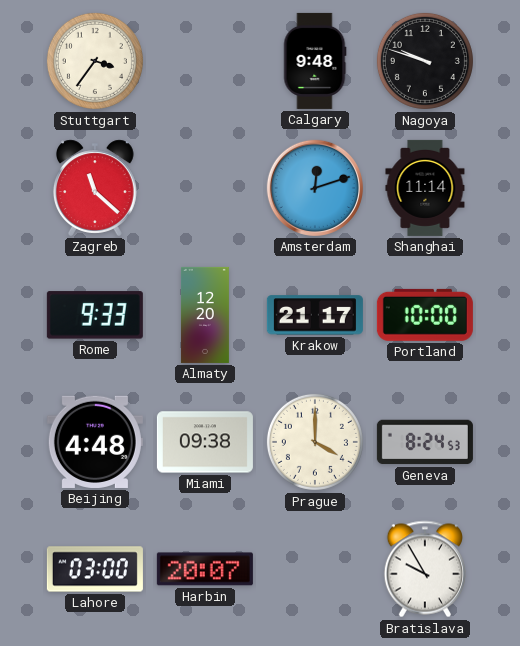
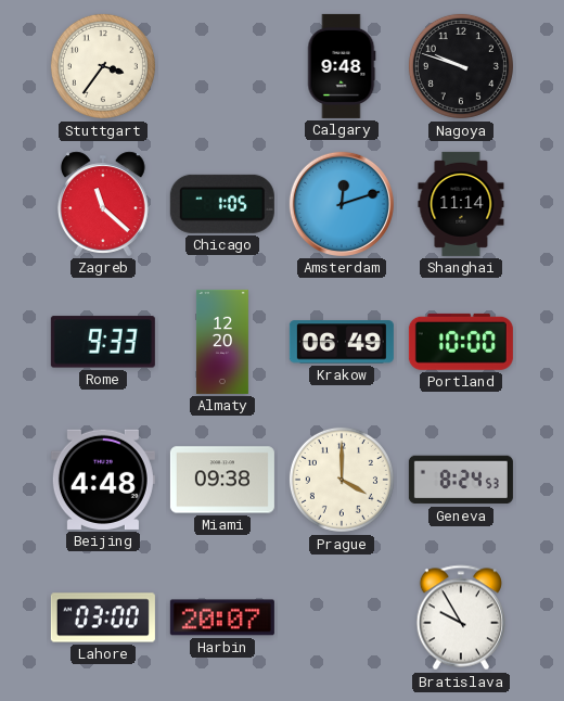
Chicago: none -> 1:05 (222, 204)
Krakow: 21:17 -> 06:49 (342, 342)
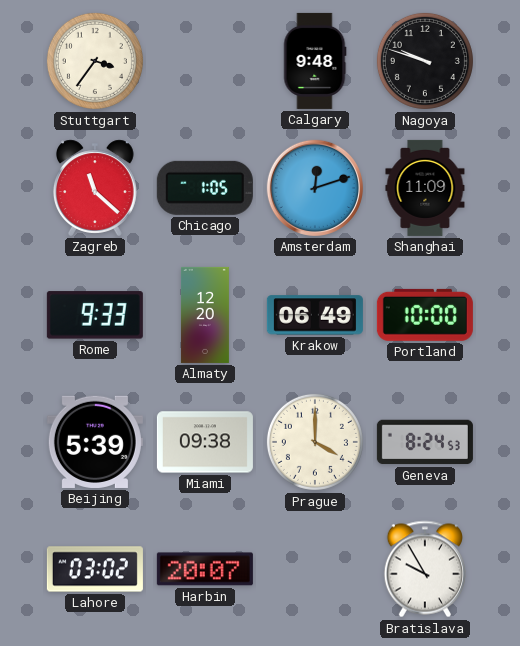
Shanghai: 11:14 -> 11:09 (425, 188)
Beijing: 4:48 -> 5:39 (95, 442)
Lahore: 03:00 -> 03:02 (95, 569)
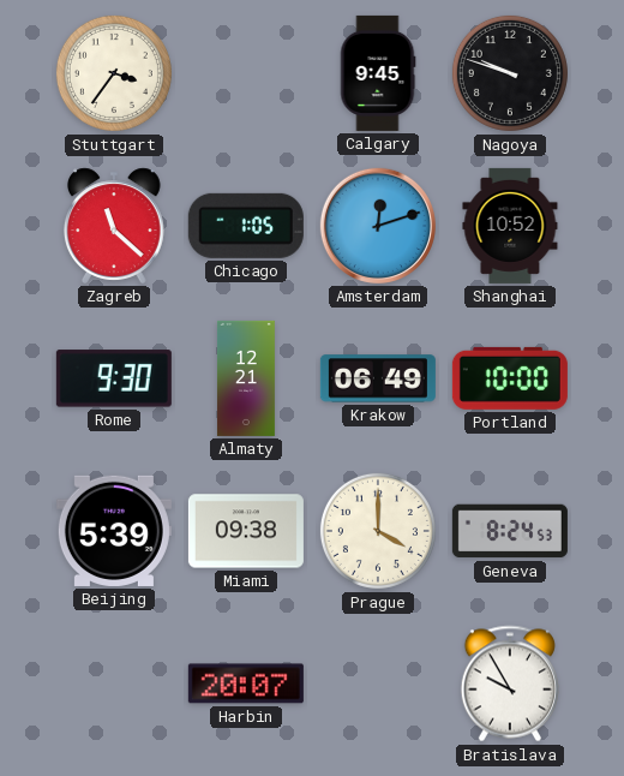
Calgary: 9:48 -> 9:45 (378, 73)
Shanghai: 11:09 -> 10:52 (510, 226)
Rome: 9:33 -> 9:30 (114, 378)
Almaty: 12:20 -> 12:21 (246, 378)
Lahore: 03:02 -> none (95, 569)
